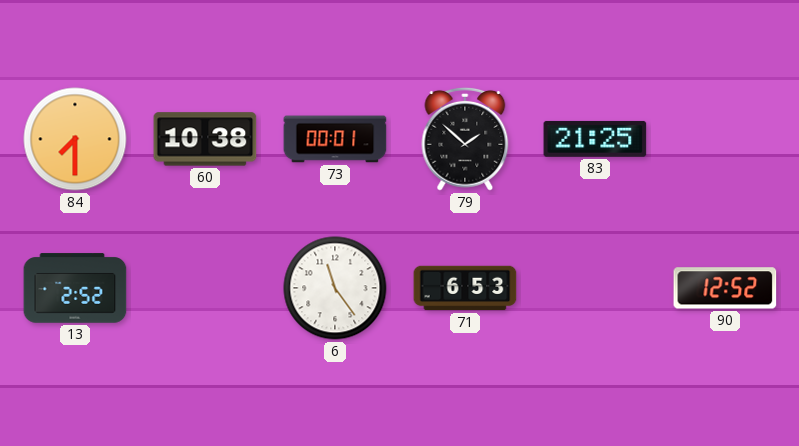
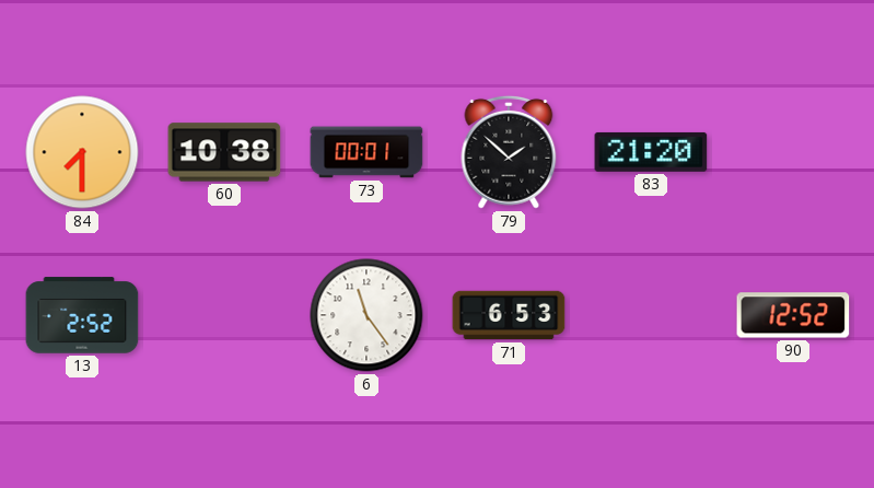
83: 21:25 -> 21:20 (651, 152)
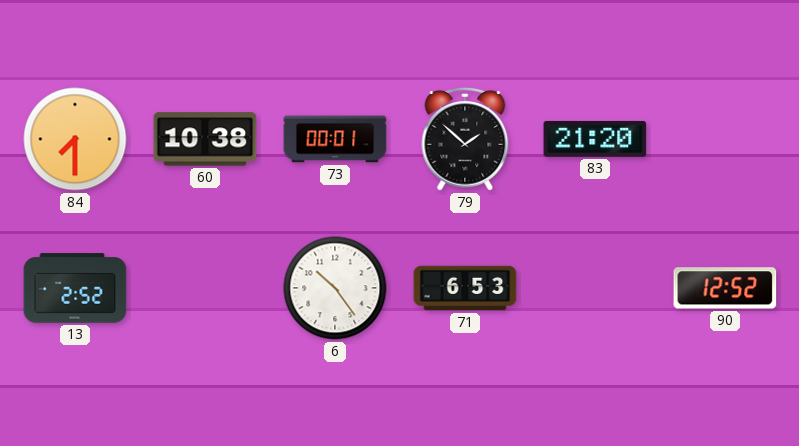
6: 11:24 -> 10:24 (335, 288)
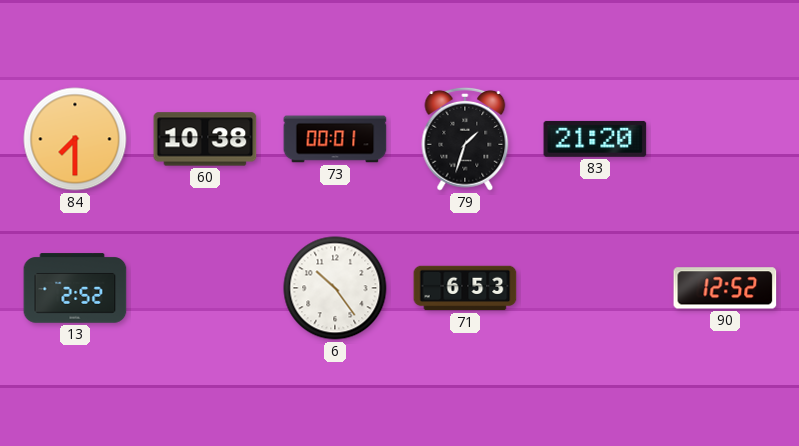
79: 1:52 -> 1:33 (465, 139)
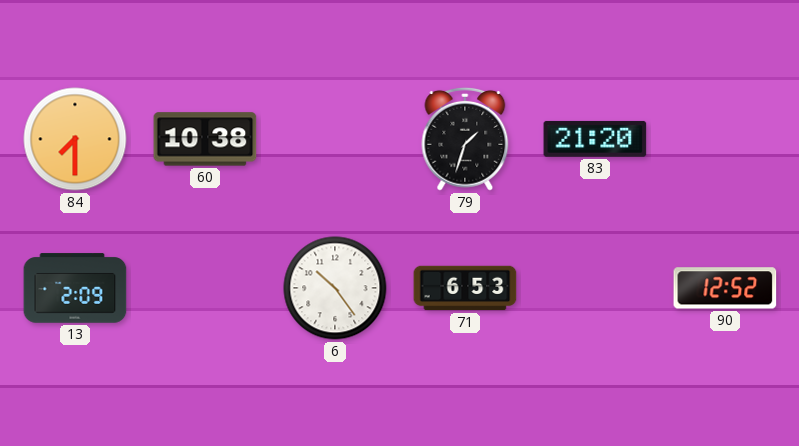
73: 00:01 -> none (335, 139)
13: 2:52 -> 2:09 (75, 288)
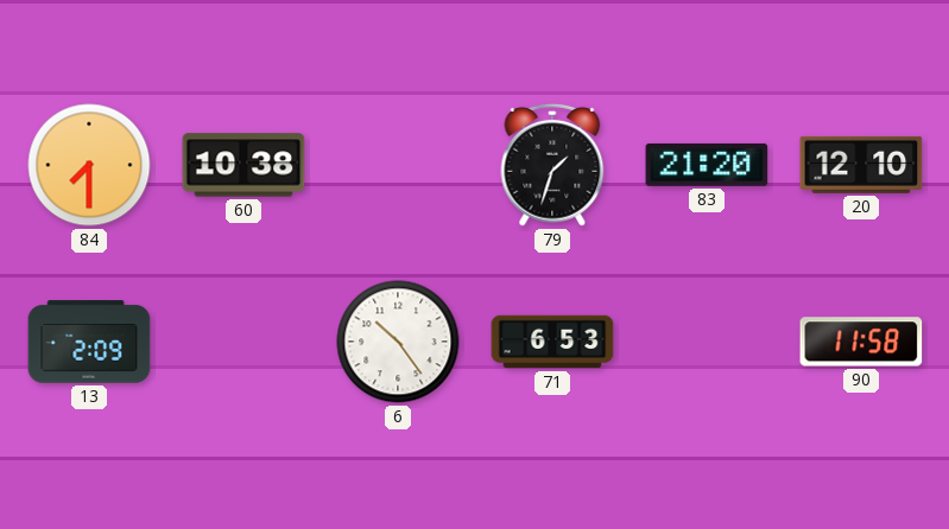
20: none -> 12:10 (861, 165)
90: 12:52 -> 11:58 (861, 342)
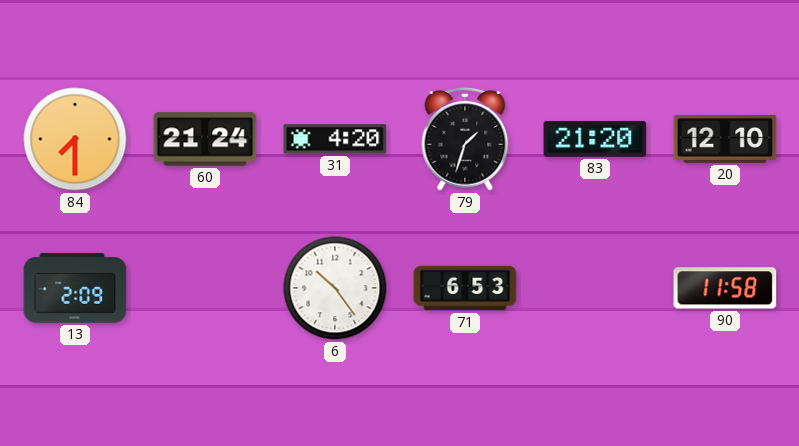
60: 10:38 -> 21:24 (205, 139)
31: none -> 4:20 (335, 139)
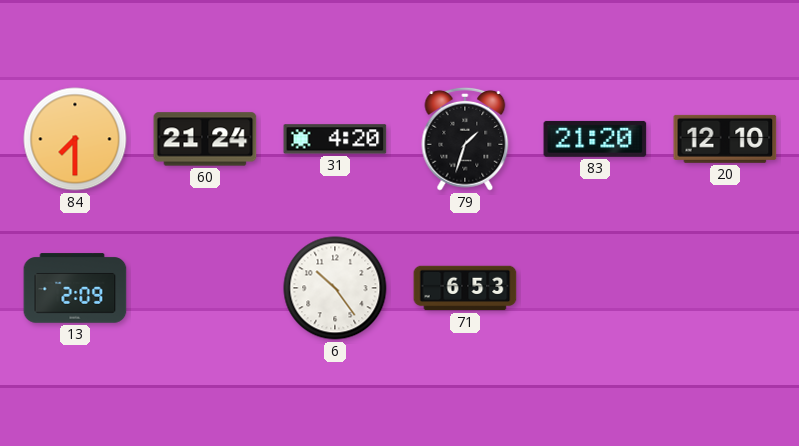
90: 11:58 -> none (725, 288)
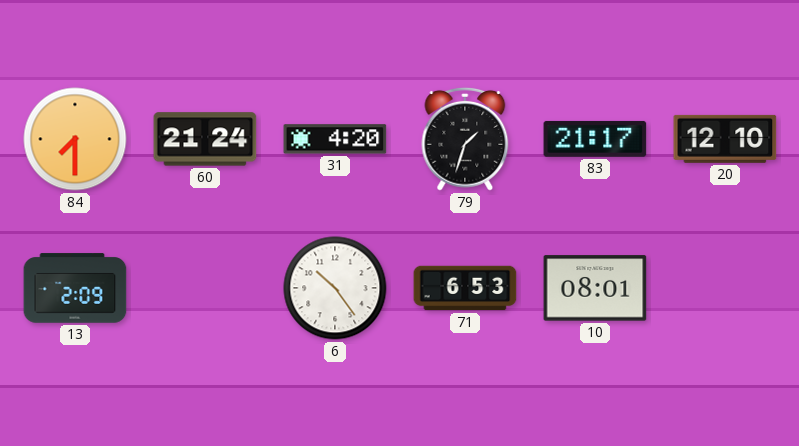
83: 21:20 -> 21:17 (595, 139)
10: none -> 08:01 (595, 288)
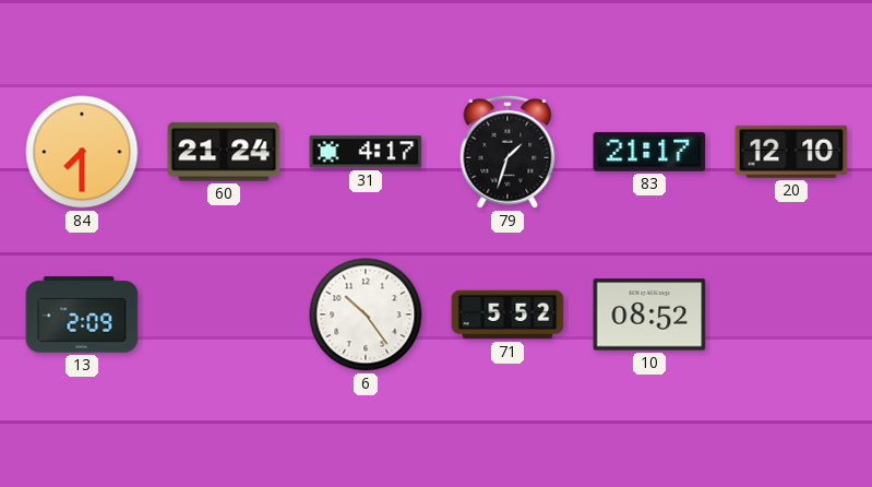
31: 4:20 -> 4:17 (366, 152)
71: 6:53 -> 5:52 (507, 314)
10: 08:01 -> 08:52 (649, 314)
